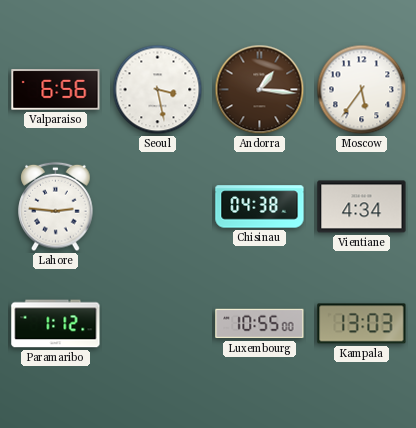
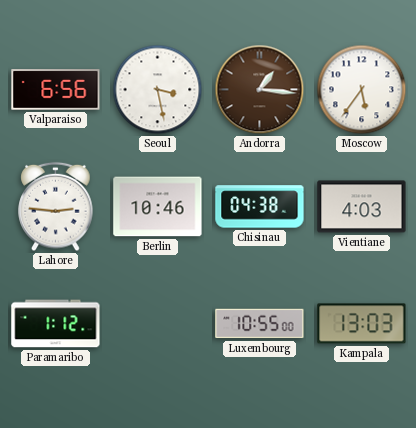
Berlin: none -> 10:46 (158, 207)
Vientiane: 4:34 -> 4:03 (362, 207)
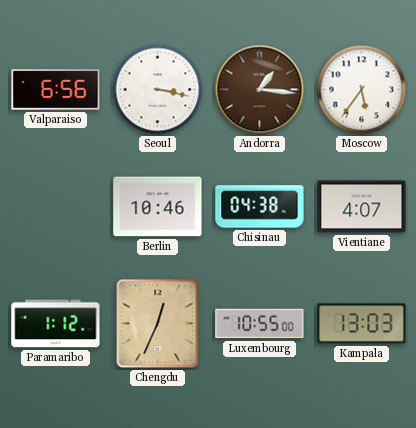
Seoul: 3:28 -> 3:17 (158, 90)
Lahore: 2:46 -> none (56, 207)
Vientiane: 4:03 -> 4:07 (362, 207)
Chengdu: none -> 12:34 (158, 324)
